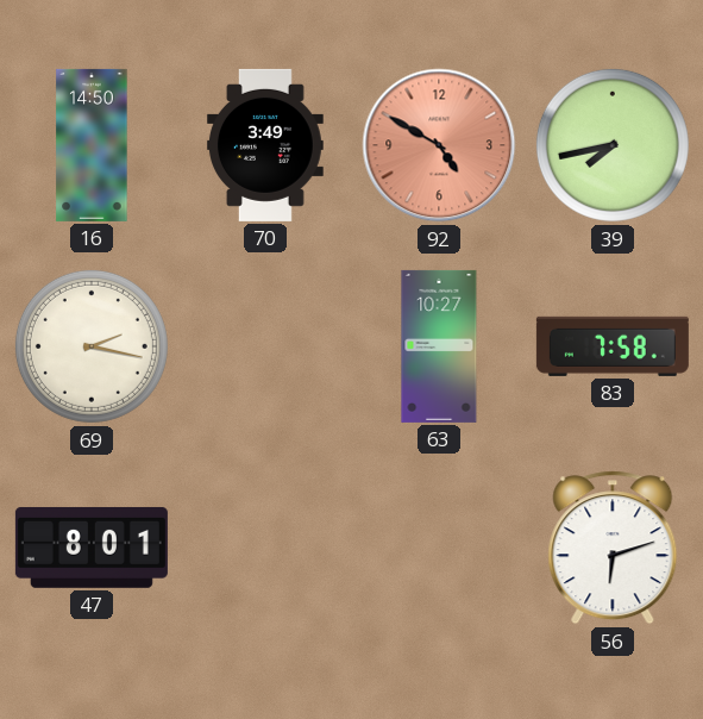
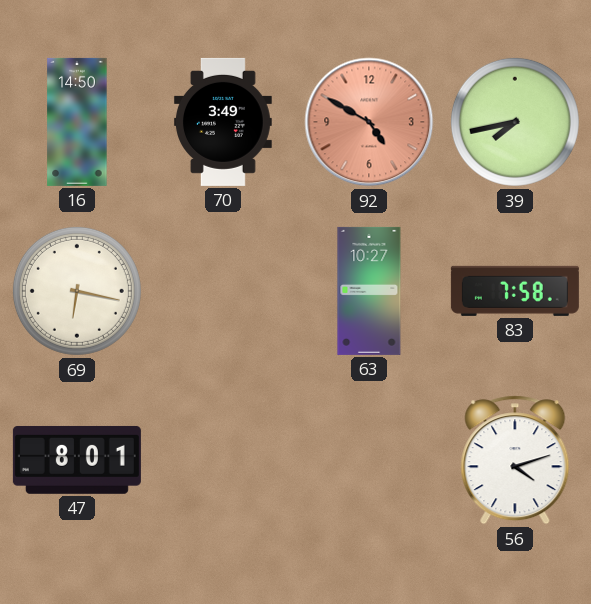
69: 2:17 -> 6:17 (77, 291)
56: 6:12 -> 4:12 (515, 460)
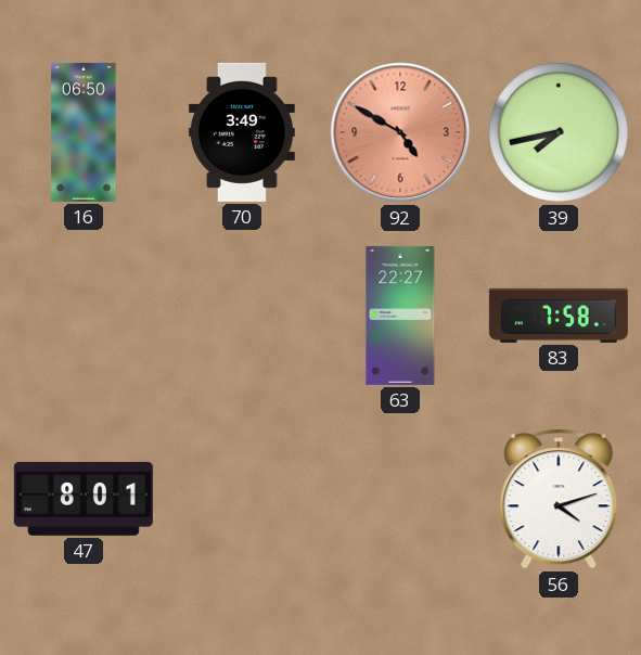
16: 14:50 -> 06:50 (84, 132)
69: 6:17 -> none (77, 291)
63: 10:27 -> 22:27 (400, 316)
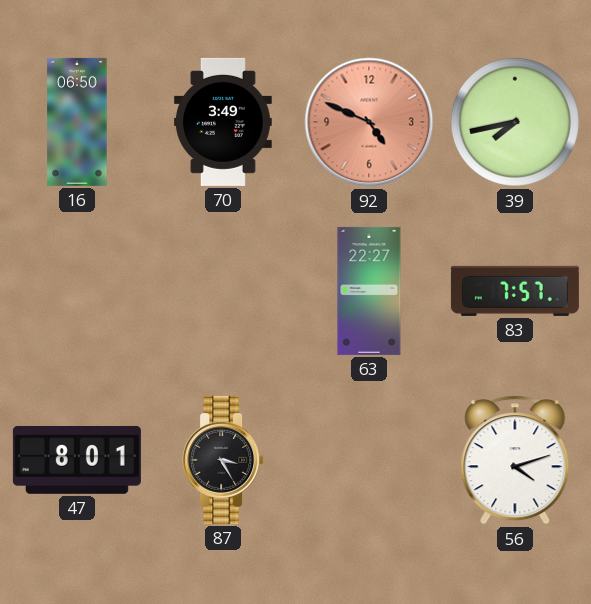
92: 4:50 -> 4:49 (369, 122)
83: 7:58 -> 7:57 (515, 291)
87: none -> 3:25 (223, 460)
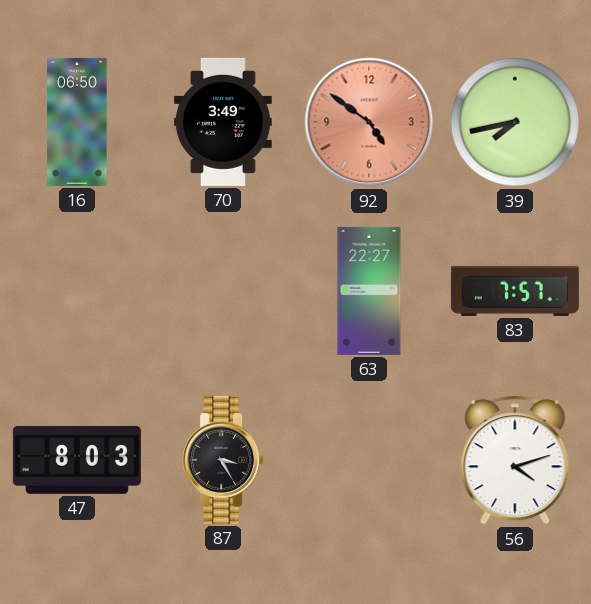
92: 4:49 -> 4:51 (369, 122)
47: 8:01 -> 8:03 (77, 460)
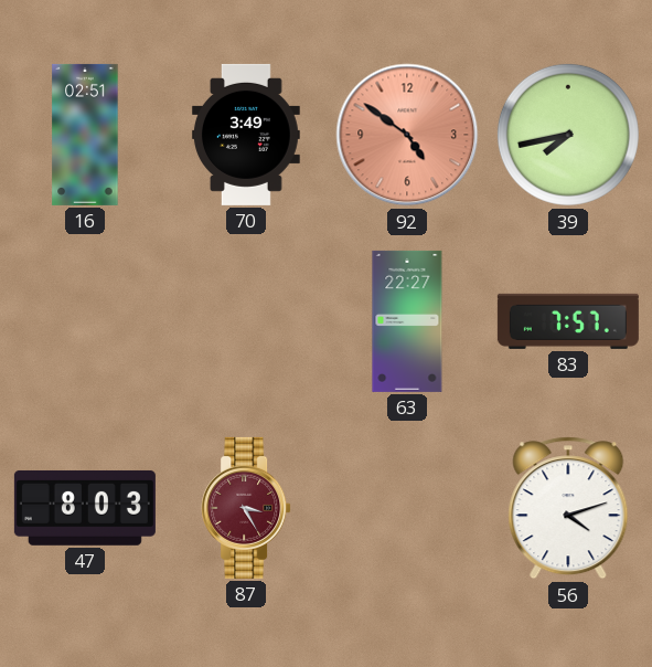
16: 06:50 -> 02:51 (85, 135)
87 dial: black -> burgundy (246, 508)
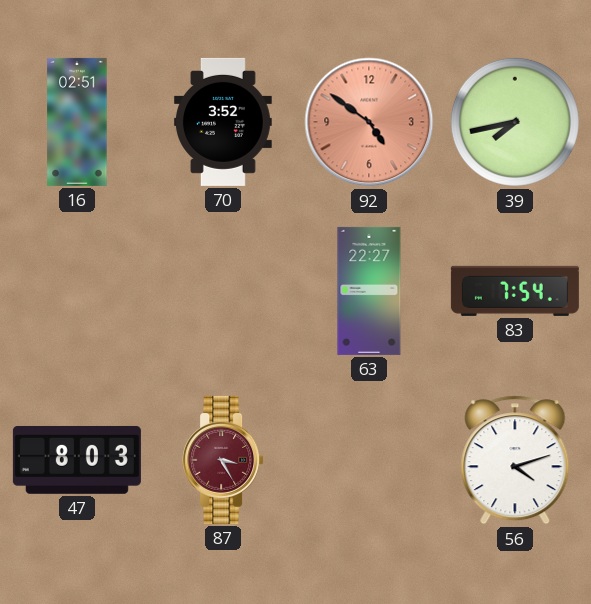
70: 3:49 -> 3:52 (223, 122)
83: 7:57 -> 7:54 (515, 291)
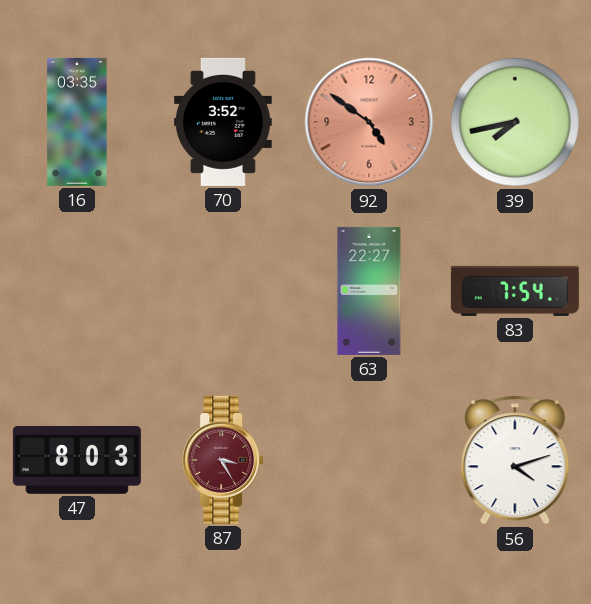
16: 02:51 -> 03:35 (77, 122)
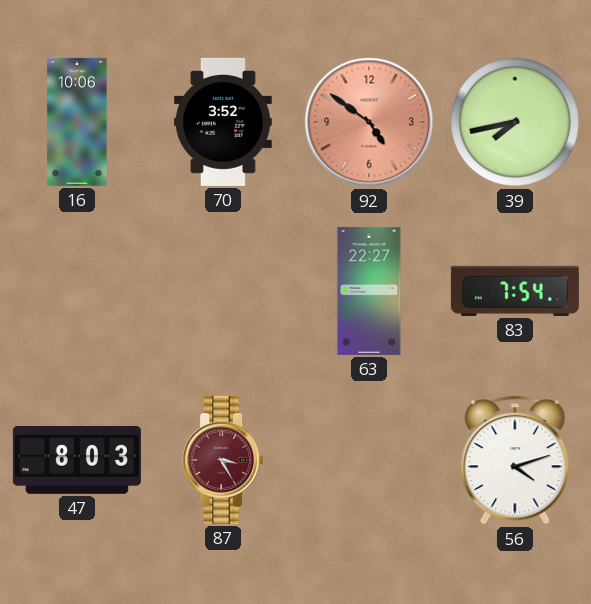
16: 03:35 -> 10:06 (77, 122)
